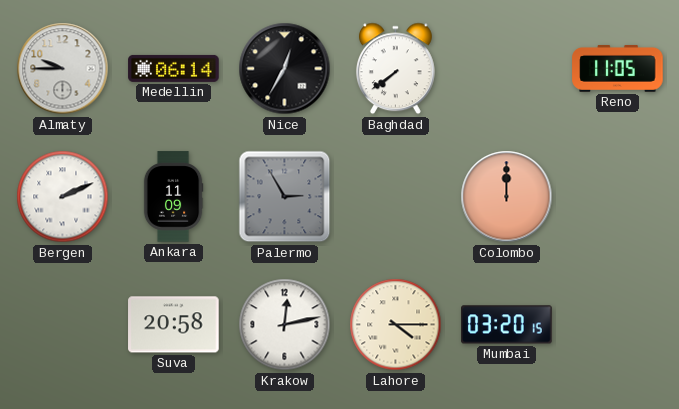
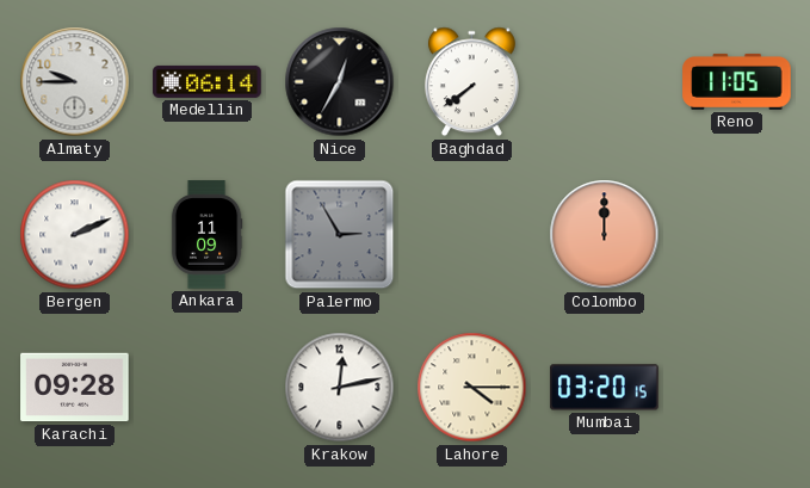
Karachi: none -> 09:28 (75, 388)
Suva: 20:58 -> none (174, 325)
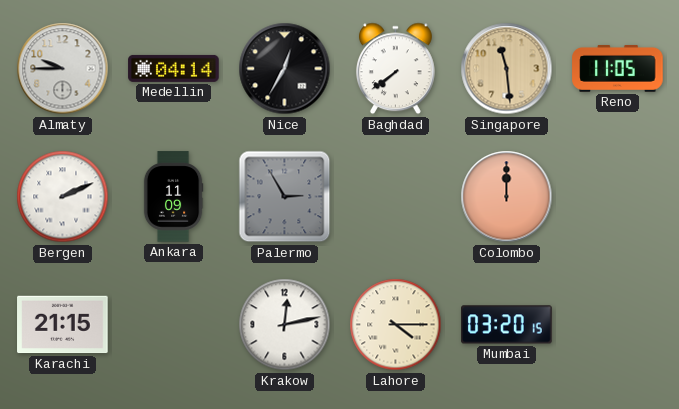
Medellin: 06:14 -> 04:14 (174, 68)
Singapore: none -> 11:29 (507, 69)
Karachi: 09:28 -> 21:15 (63, 325)
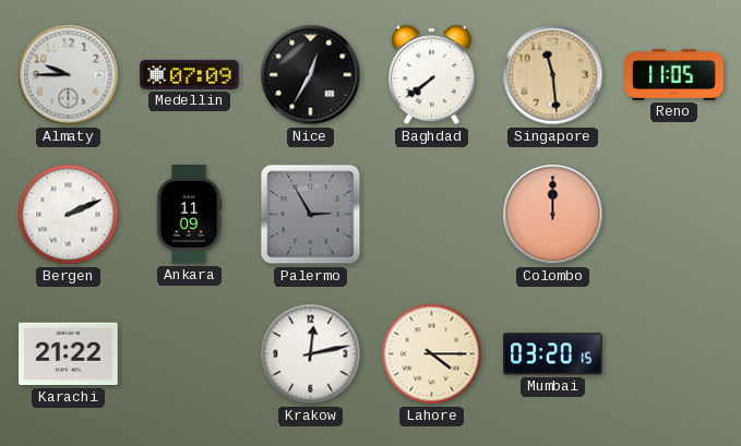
Medellin: 04:14 -> 07:09 (190, 74)
Karachi: 21:15 -> 21:22 (69, 354)
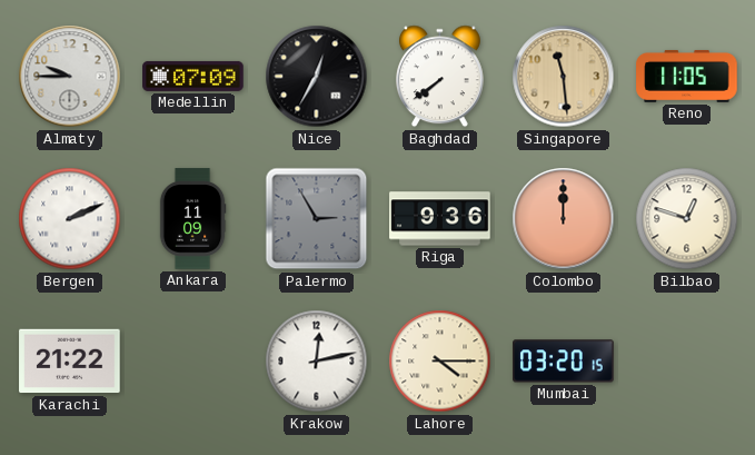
Riga: none -> 9:36 (440, 219)
Bilbao: none -> 12:48 (687, 219)
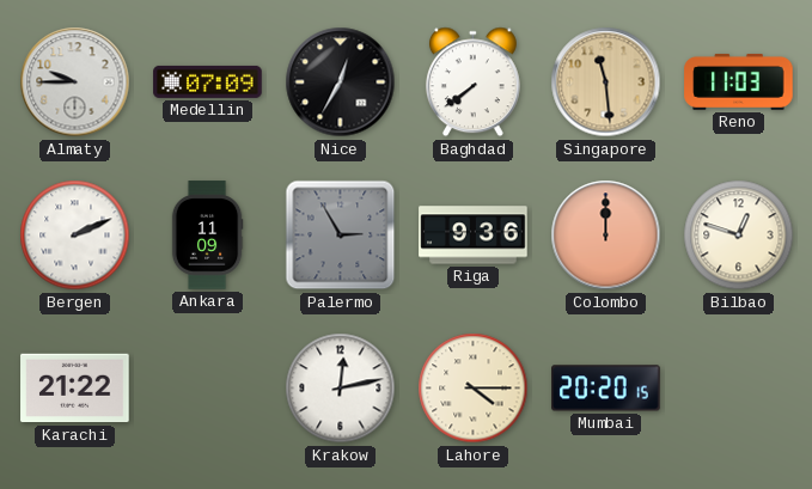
Reno: 11:05 -> 11:03 (739, 81)
Mumbai: 03:20 -> 20:20 (606, 389)
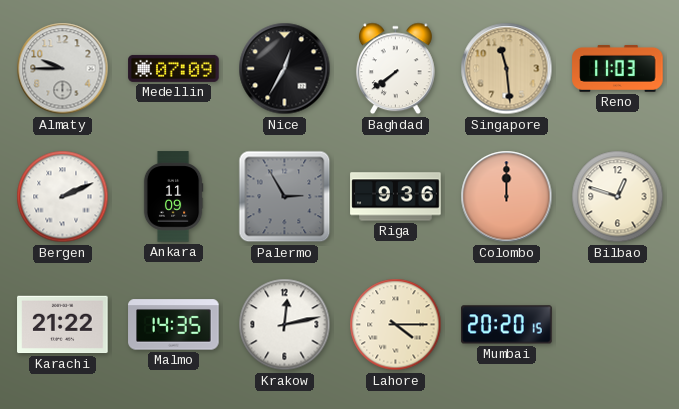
Malmo: none -> 14:35 (174, 325)
